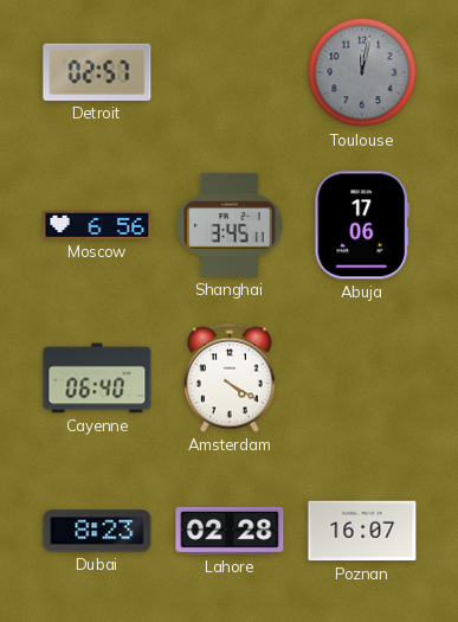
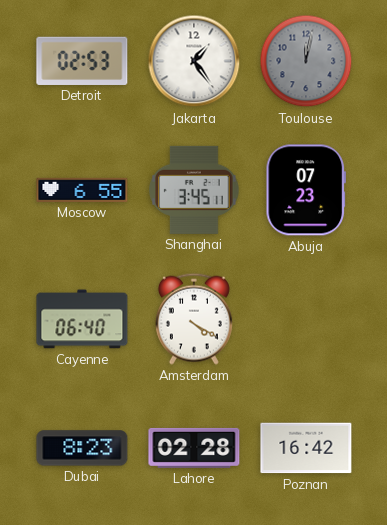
Detroit: 02:57 -> 02:53 (82, 61)
Jakarta: none -> 1:24 (194, 61)
Moscow: 6:56 -> 6:55 (82, 190)
Abuja: 17:06 -> 07:23 (305, 190)
Poznan: 16:07 -> 16:42 (306, 448)
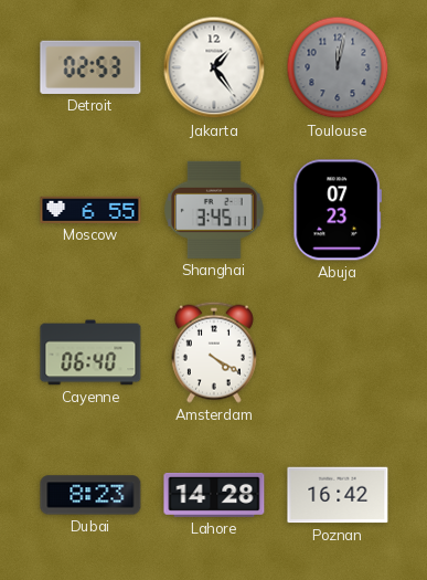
Lahore: 02:28 -> 14:28 (214, 495)
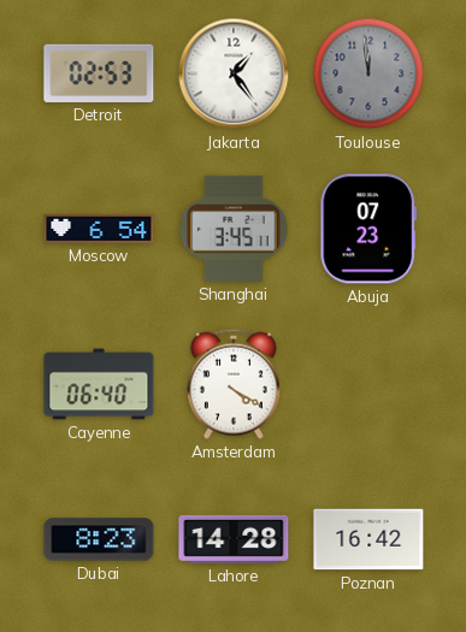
Toulouse: 12:02 -> 11:59 (368, 73)
Moscow: 6:55 -> 6:54 (99, 229)
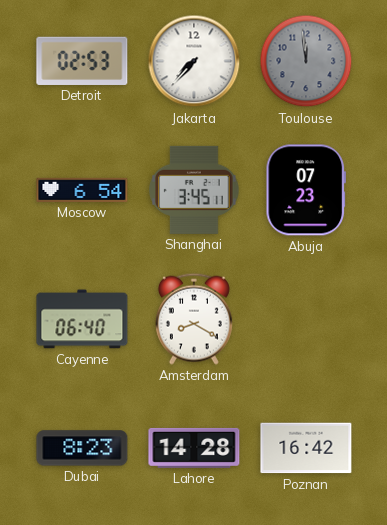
Jakarta: 1:24 -> 7:37 (194, 61)
Amsterdam: 4:20 -> 8:20 (194, 319)
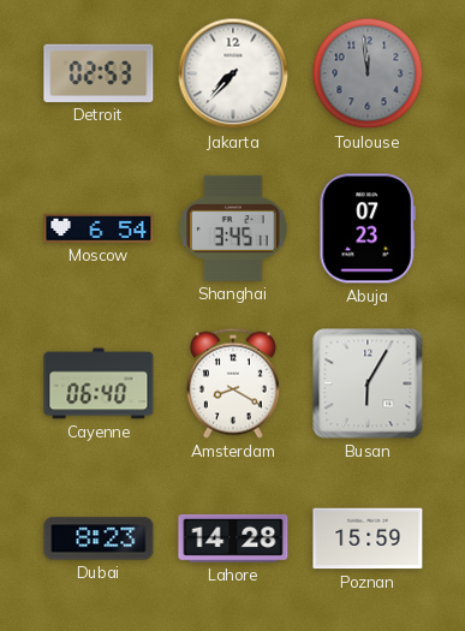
Busan: none -> 6:05 (368, 383)
Poznan: 16:42 -> 15:59 (368, 538)
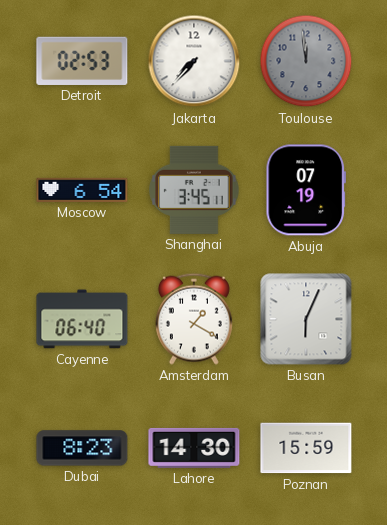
Abuja: 07:23 -> 07:19 (305, 190)
Amsterdam: 8:20 -> 1:20 (194, 319)
Busan: 6:05 -> 6:04 (306, 319)
Lahore: 14:28 -> 14:30 (194, 448)
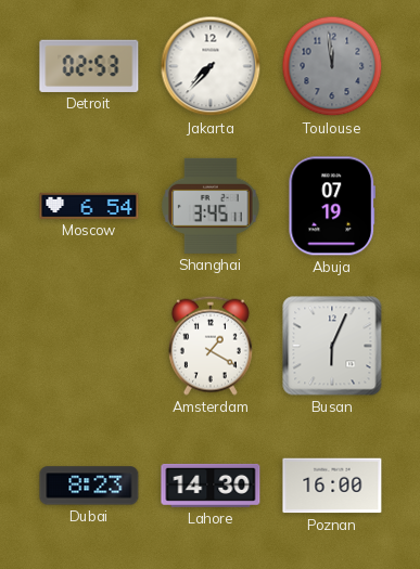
Cayenne: 06:40 -> none (82, 319)
Poznan: 15:59 -> 16:00 (332, 486)
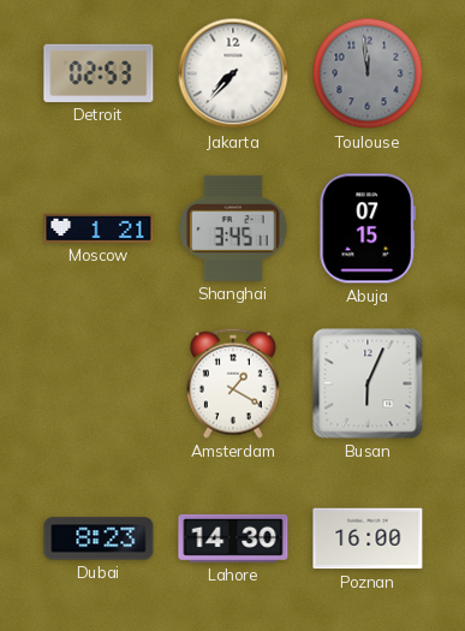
Moscow: 6:54 -> 1:21 (99, 228)
Abuja: 07:19 -> 07:15 (366, 228)
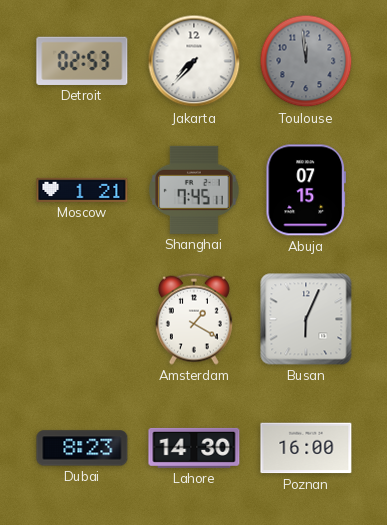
Shanghai: 3:45 -> 7:45 (194, 190)
